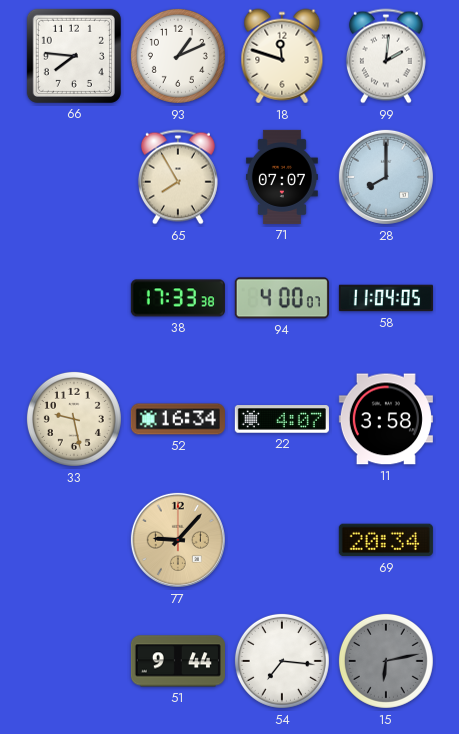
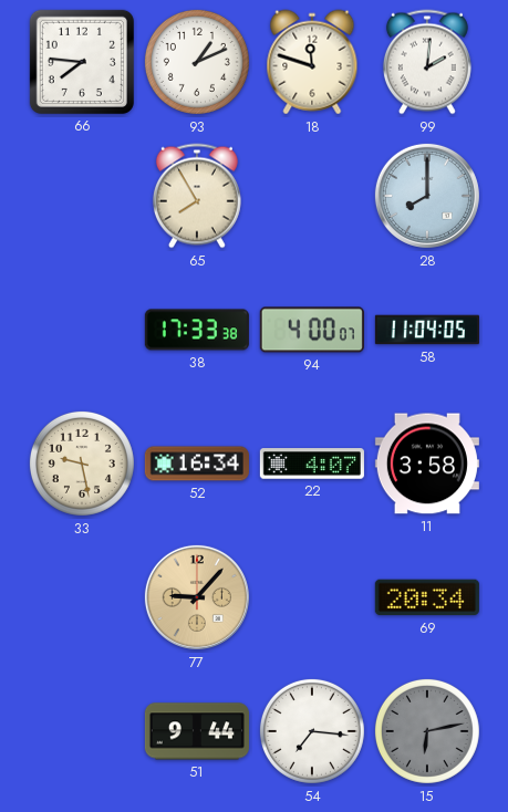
71: 07:07 -> none (282, 177)
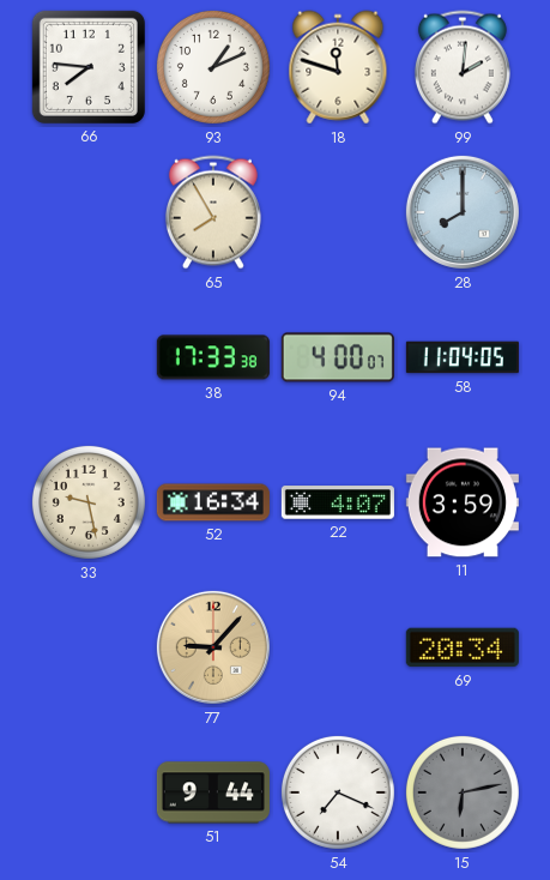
11: 3:58 -> 3:59 (463, 502)
54: 7:16 -> 7:19 (338, 792)
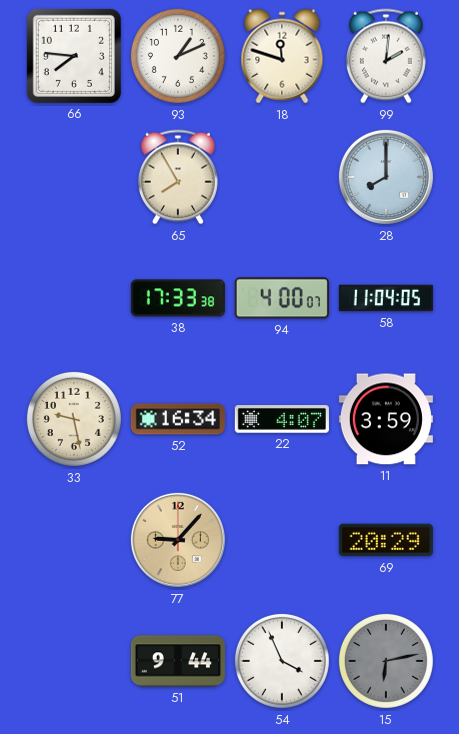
69: 20:34 -> 20:29 (386, 540)
54: 7:19 -> 3:56 (282, 661)
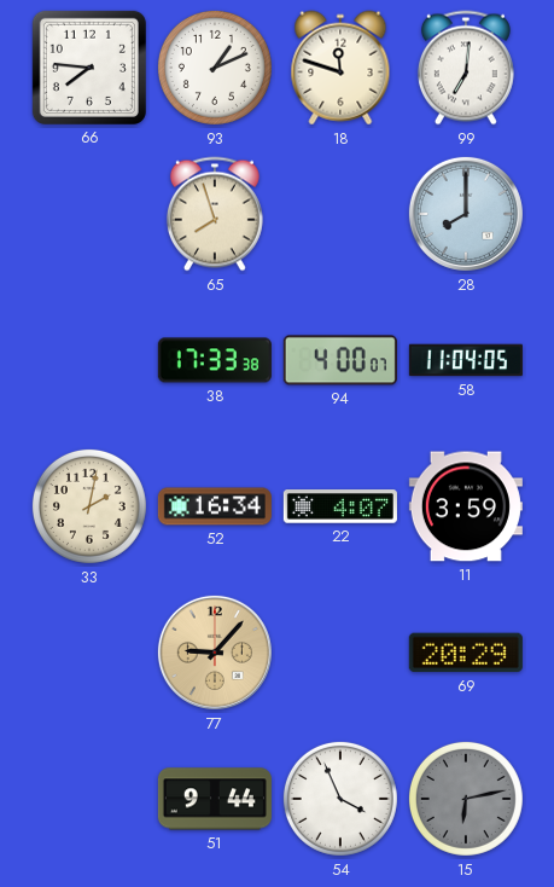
99: 2:01 -> 7:01 (466, 68)
65: 7:55 -> 7:57 (215, 214)
33: 9:28 -> 2:02 (89, 506)
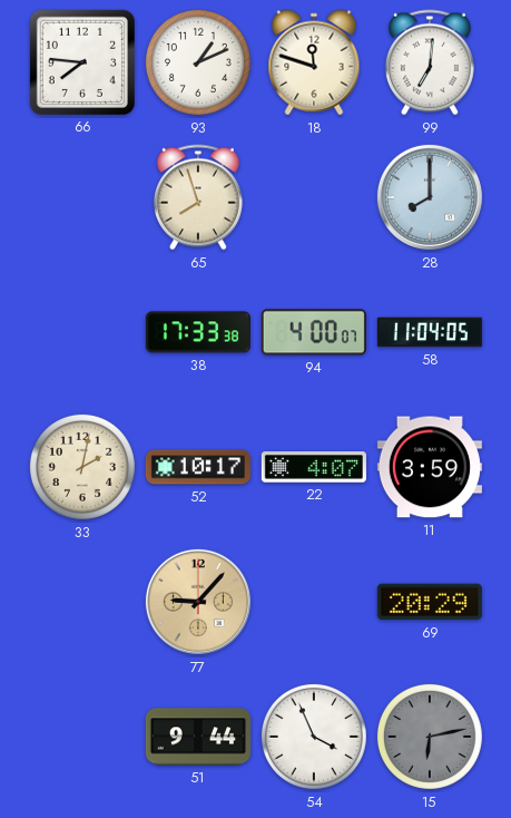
52: 16:34 -> 10:17 (198, 467)
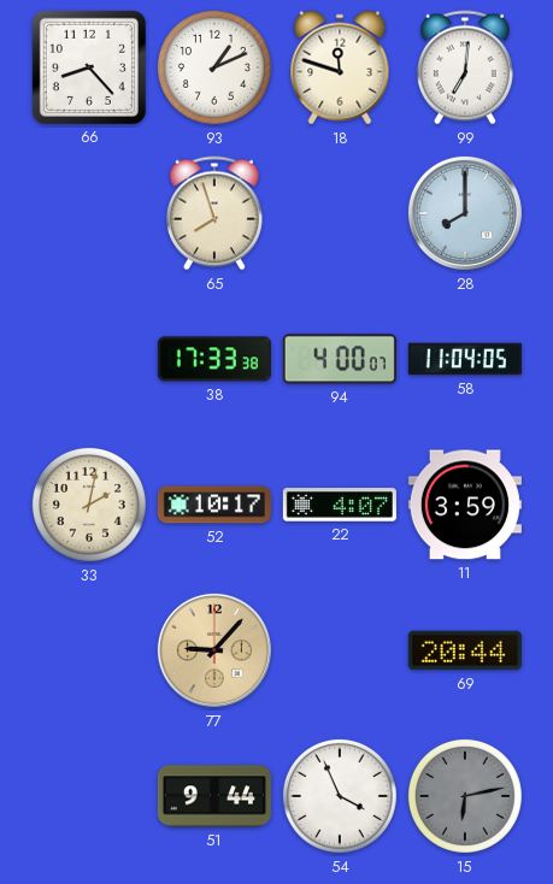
66: 7:46 -> 8:23 (89, 67)
69: 20:29 -> 20:44 (465, 650)
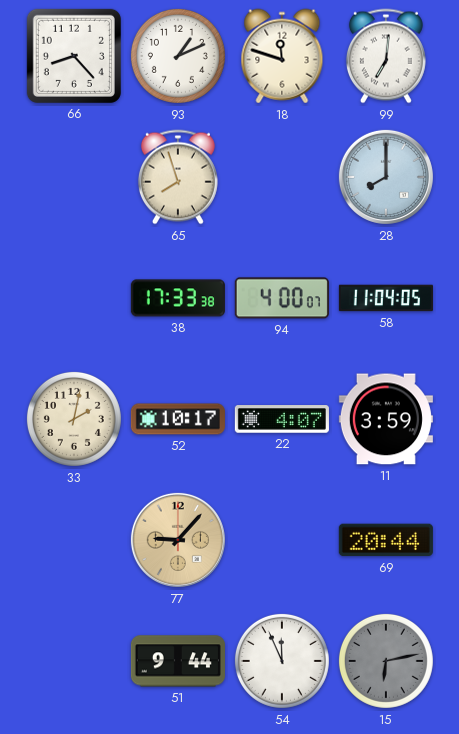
54: 3:56 -> 11:56 (282, 661)
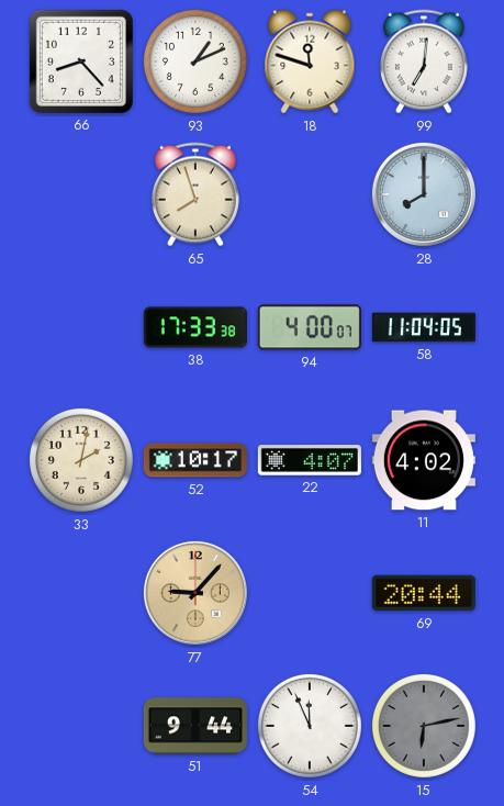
11: 3:59 -> 4:02 (424, 460)
